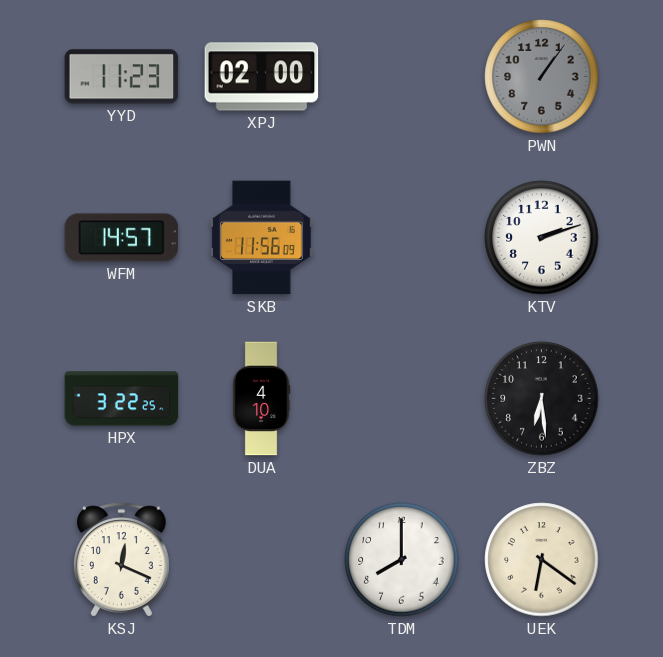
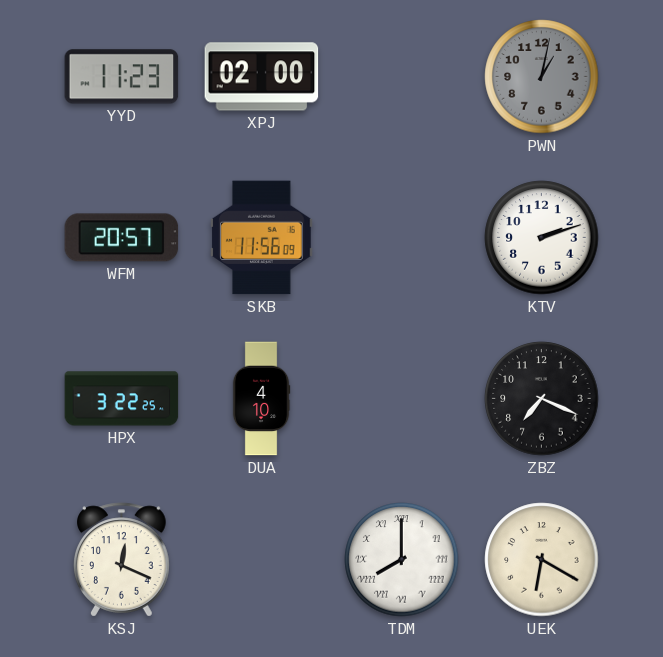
PWN: 1:06 -> 1:02 (542, 77)
WFM: 14:57 -> 20:57 (122, 238)
ZBZ: 6:29 -> 7:19 (542, 399)
TDM numerals: Arabic -> Roman (402, 560)
UEK: 6:21 -> 6:20 (542, 560)
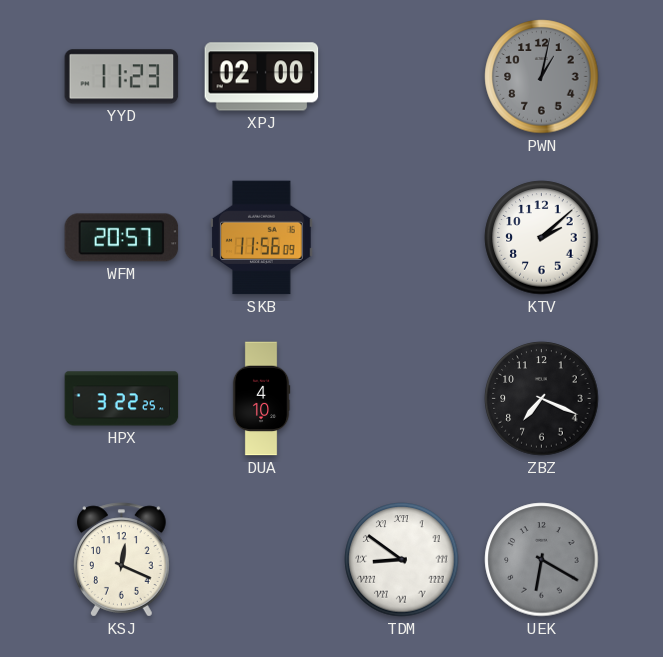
KTV: 2:12 -> 2:08 (542, 238)
TDM: 8:00 -> 8:51 (402, 560)
UEK dial: cream -> grey (542, 560)
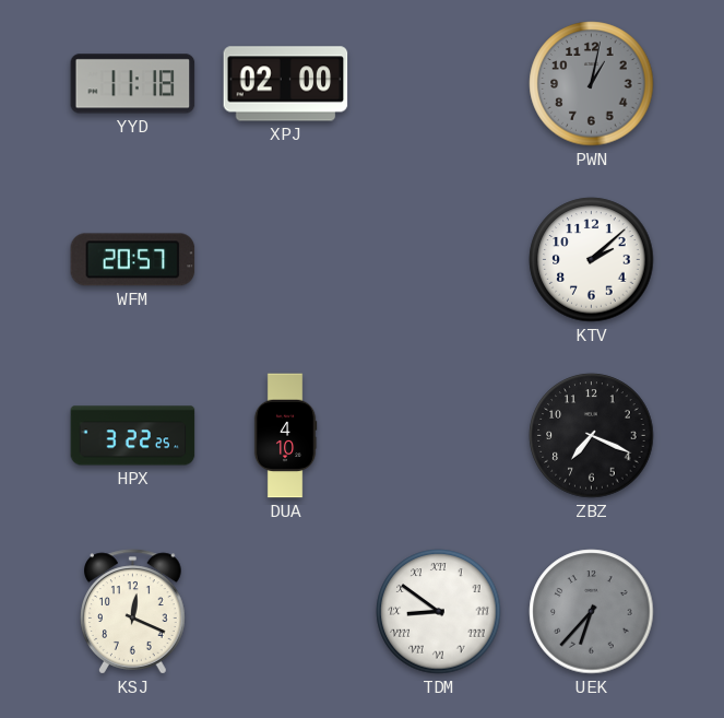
YYD: 11:23 -> 11:18 (133, 84)
SKB: 11:56 -> none (262, 238)
UEK: 6:20 -> 6:37 (592, 612)
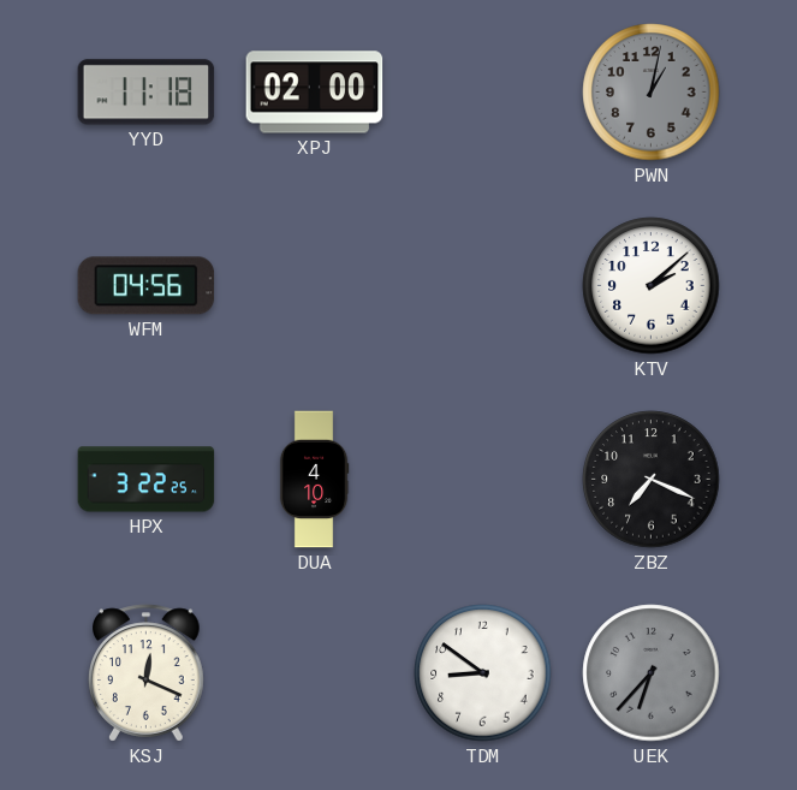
WFM: 20:57 -> 04:56 (147, 286)
TDM numerals: Roman -> Arabic (483, 673)
